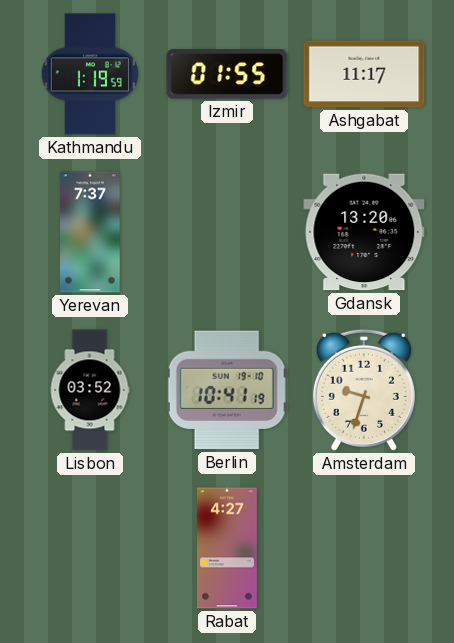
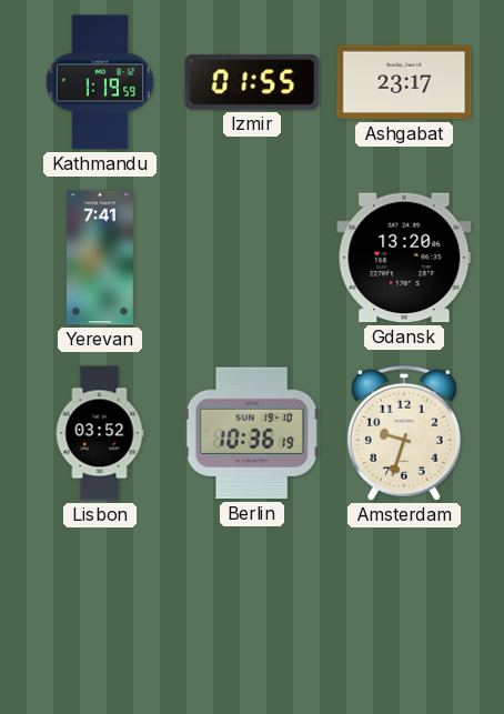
Ashgabat: 11:17 -> 23:17 (404, 82)
Yerevan: 7:37 -> 7:41 (100, 258)
Berlin: 10:41 -> 10:36 (252, 433)
Rabat: 4:27 -> none (227, 548)
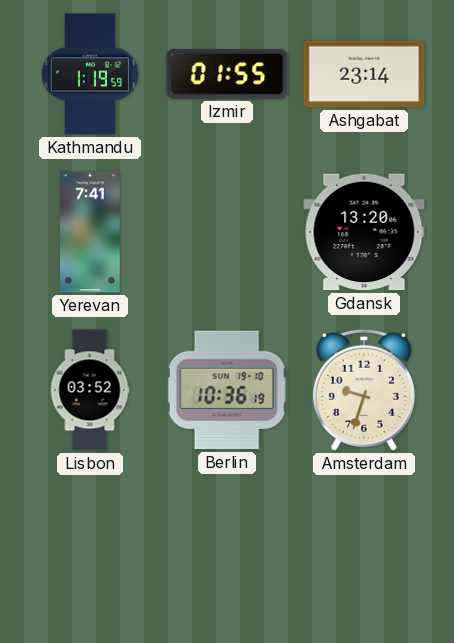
Ashgabat: 23:17 -> 23:14 (364, 74)
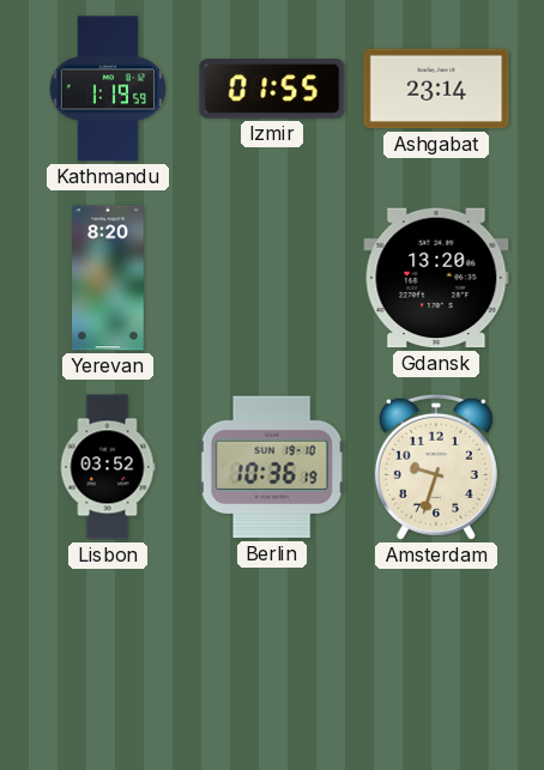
Yerevan: 7:41 -> 8:20 (108, 278)
